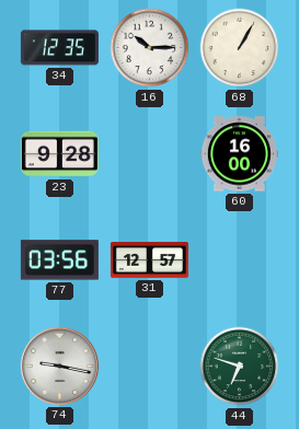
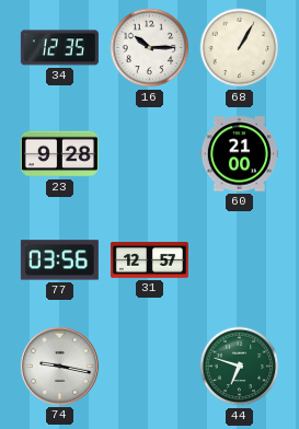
60: 16:00 -> 21:00 (239, 154)
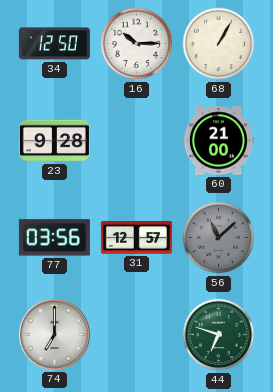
34: 12:35 -> 12:50 (54, 44)
56: none -> 11:08 (219, 238)
74: 9:17 -> 7:00 (54, 334)
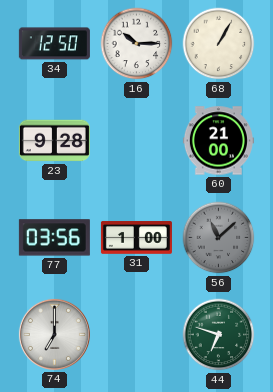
31: 12:57 -> 1:00 (136, 238)
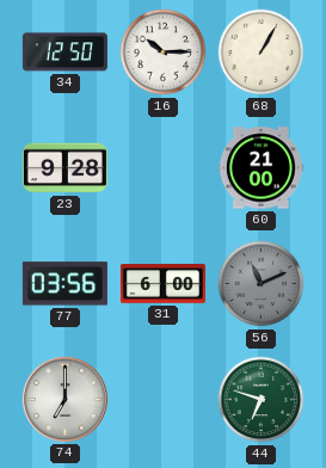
31: 1:00 -> 6:00 (162, 284)
56: 11:08 -> 11:11 (262, 284)
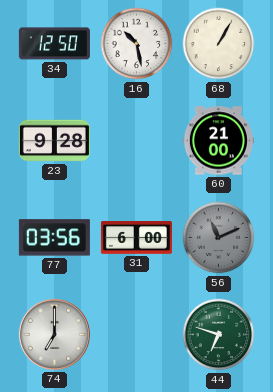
16: 10:15 -> 10:28 (137, 44)
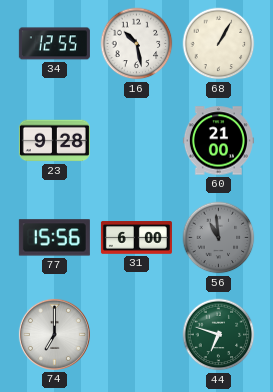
34: 12:50 -> 12:55 (54, 44)
77: 03:56 -> 15:56 (54, 238)
56: 11:11 -> 10:59 (219, 238)
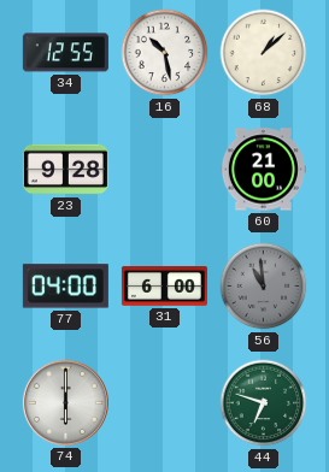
68: 1:05 -> 1:08 (264, 53)
77: 15:56 -> 04:00 (65, 287)
74: 7:00 -> 6:00 (65, 402)
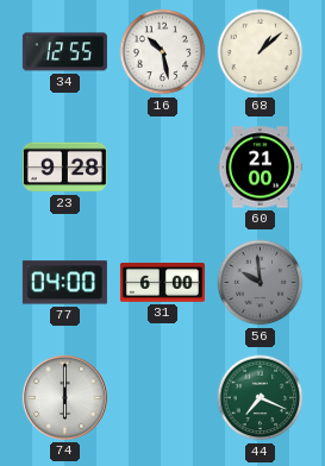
56: 10:59 -> 9:59 (261, 283)
44: 6:48 -> 7:19 (261, 398)
